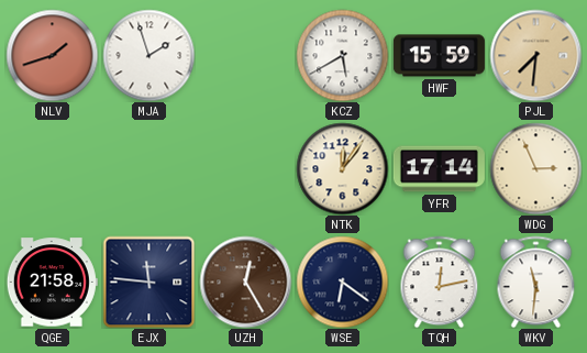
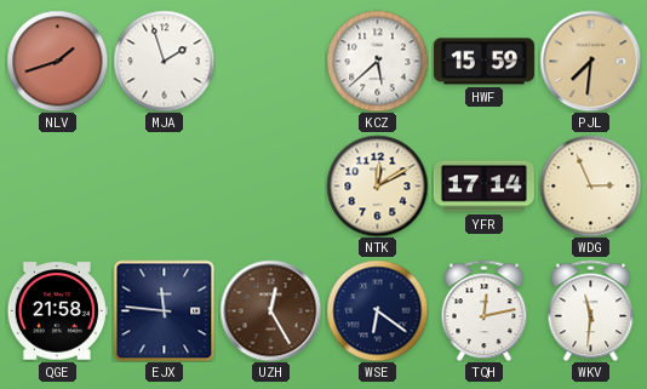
KCZ: 5:40 -> 5:38 (377, 61)
NTK: 12:06 -> 12:10 (377, 185)
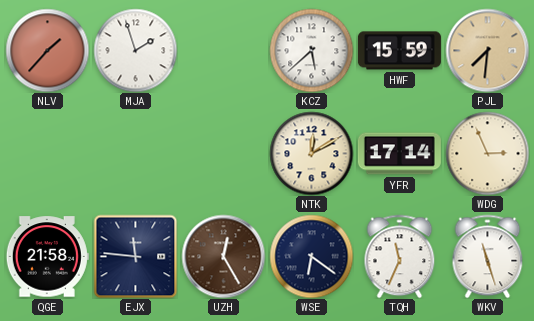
NLV: 1:42 -> 1:37 (47, 50)
TQH: 12:13 -> 11:34 (400, 256)
WKV: 11:31 -> 11:27 (488, 256)
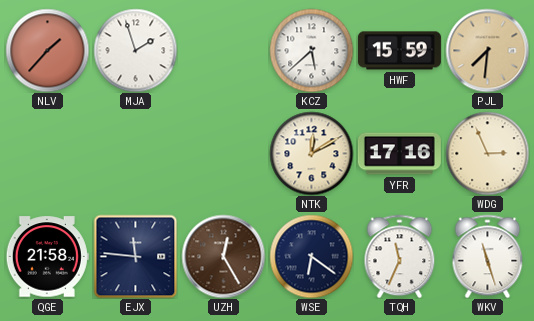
YFR: 17:14 -> 17:16 (399, 154)
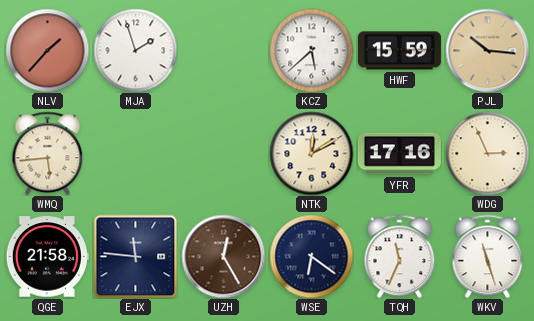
PJL: 7:31 -> 10:16 (487, 50)
WMQ: none -> 5:44 (48, 153)
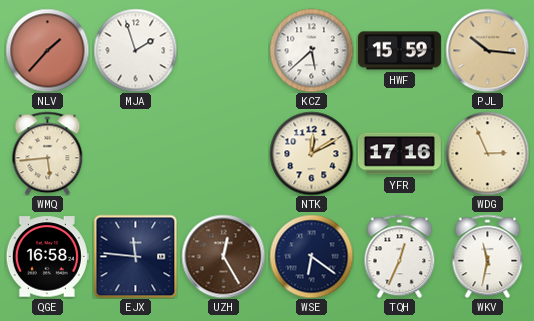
QGE: 21:58 -> 16:58 (47, 257)
TQH: 11:34 -> 12:34 (400, 256)
WKV: 11:27 -> 11:32 (488, 256)
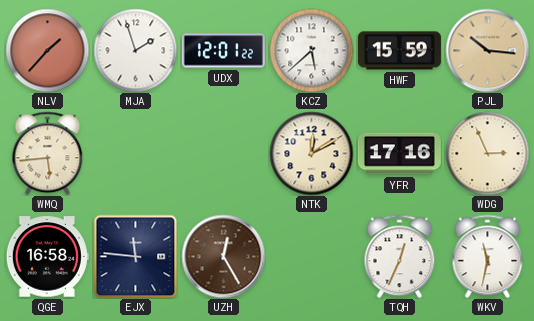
UDX: none -> 12:01 (223, 51)
WSE: 6:21 -> none (311, 256)
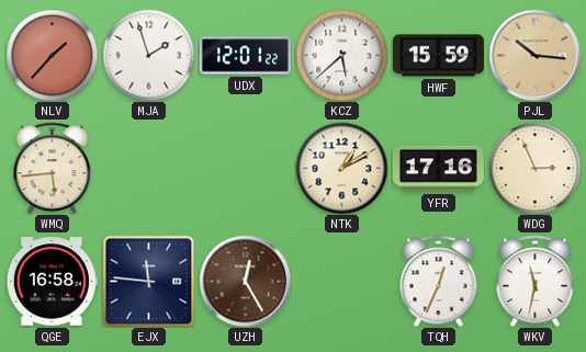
NTK: 12:10 -> 1:10 (341, 168)
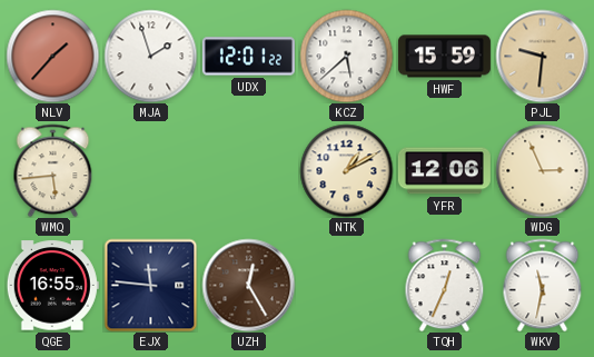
PJL: 10:16 -> 9:31 (542, 56)
YFR: 17:16 -> 12:06 (444, 171)
QGE: 16:58 -> 16:55 (52, 286)
